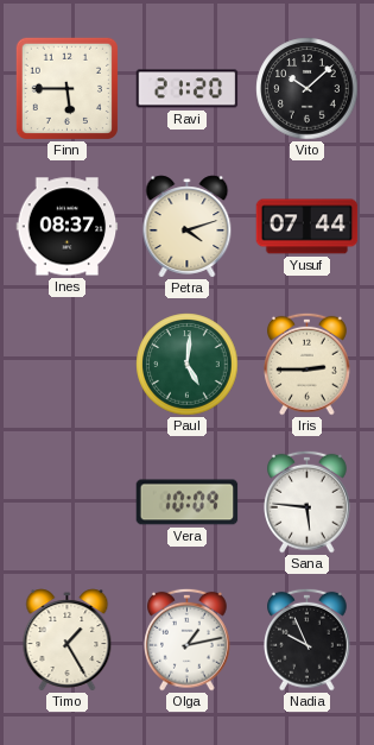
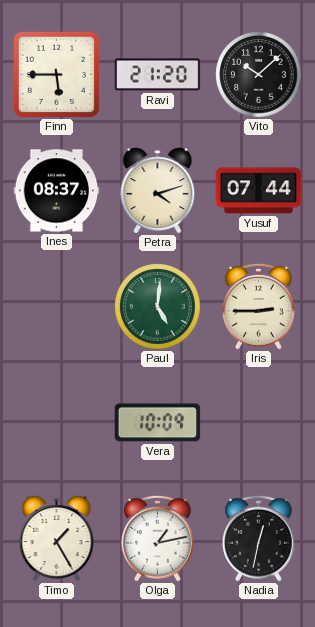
Sana: 5:46 -> none (308, 501)
Nadia: 9:56 -> 12:32 (259, 538)
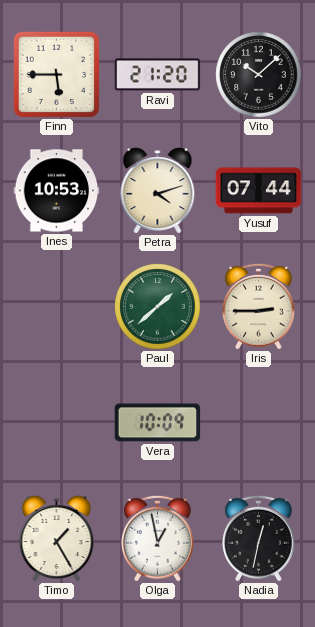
Ines: 08:37 -> 10:53 (57, 191)
Paul: 5:01 -> 1:38 (158, 307)
Olga: 1:13 -> 12:58 (158, 538)
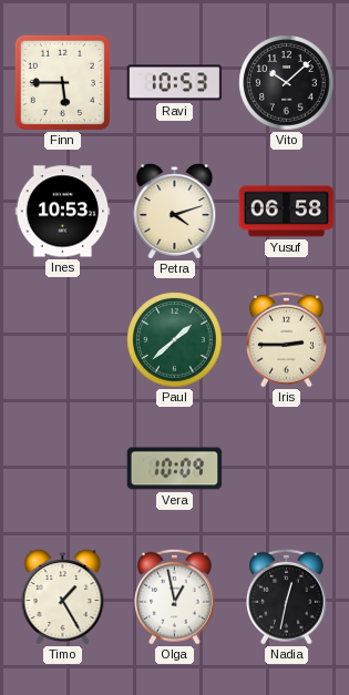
Ravi: 21:20 -> 10:53 (175, 83)
Yusuf: 07:44 -> 06:58 (287, 212)
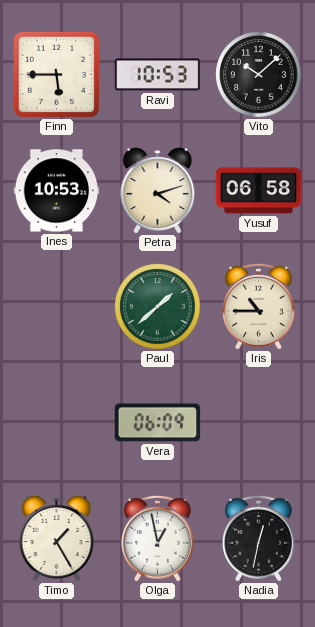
Iris: 2:45 -> 10:45 (259, 306)
Vera: 10:09 -> 06:09 (158, 423)
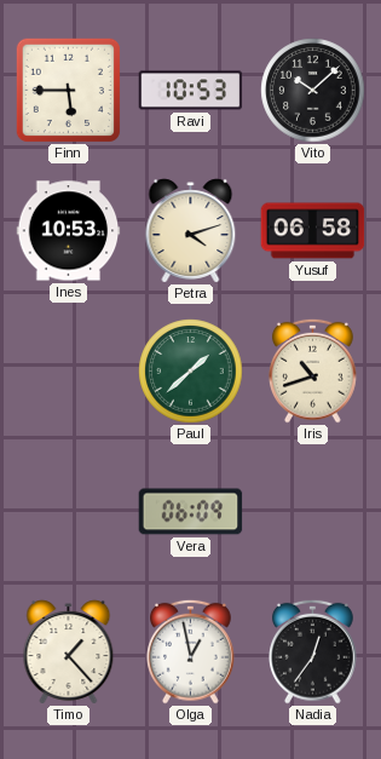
Iris: 10:45 -> 10:42 (313, 370)
Timo: 1:25 -> 1:23 (69, 652)
Nadia: 12:32 -> 12:36 (313, 651)
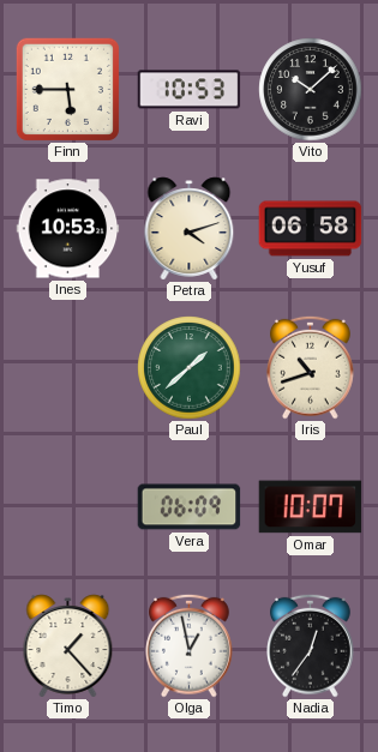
Omar: none -> 10:07 (311, 507)
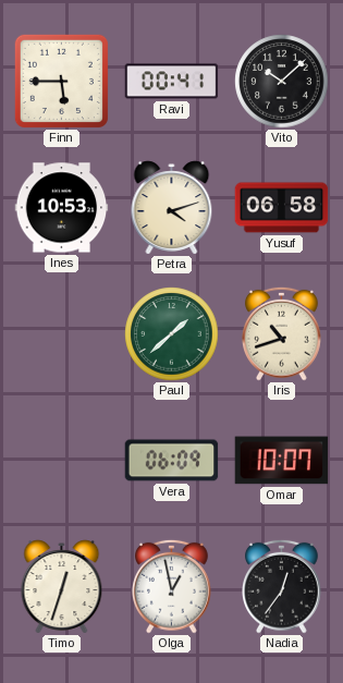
Ravi: 10:53 -> 00:41 (172, 82)
Timo: 1:23 -> 12:33 (62, 587)
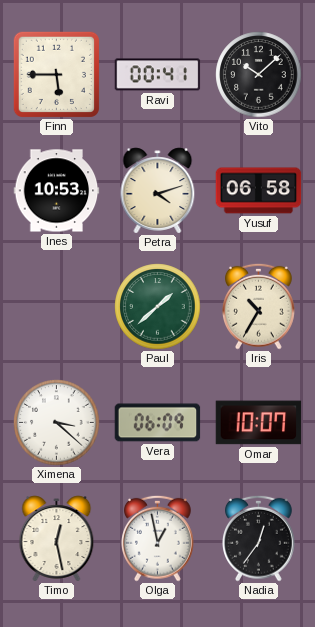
Iris: 10:42 -> 10:35 (259, 306)
Ximena: none -> 3:22 (57, 423)
Timo: 12:33 -> 12:28 (57, 539)
